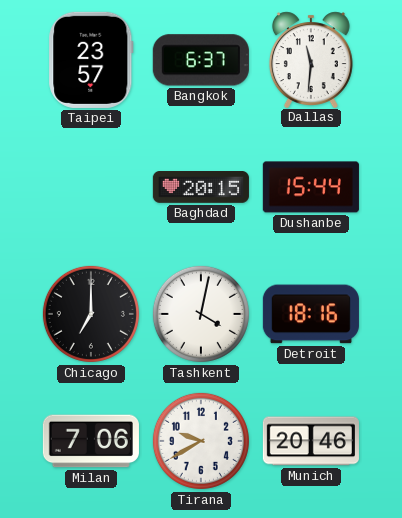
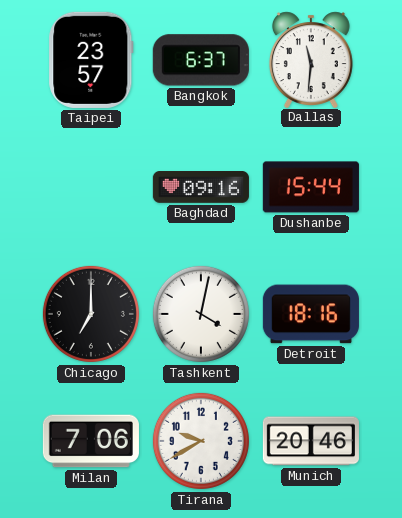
Baghdad: 20:15 -> 09:16 (201, 188)
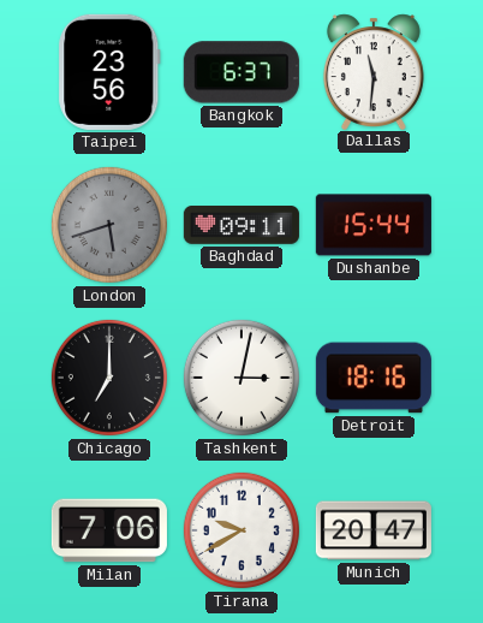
Taipei: 23:57 -> 23:56 (109, 72)
London: none -> 5:42 (109, 225)
Baghdad: 09:16 -> 09:11 (241, 226)
Tashkent: 4:02 -> 3:02 (241, 378)
Munich: 20:46 -> 20:47 (374, 530)
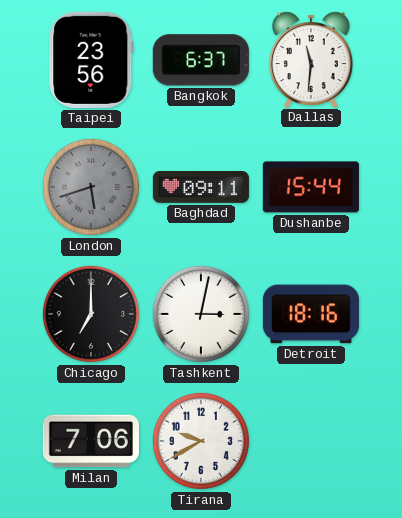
Munich: 20:47 -> none (374, 530)
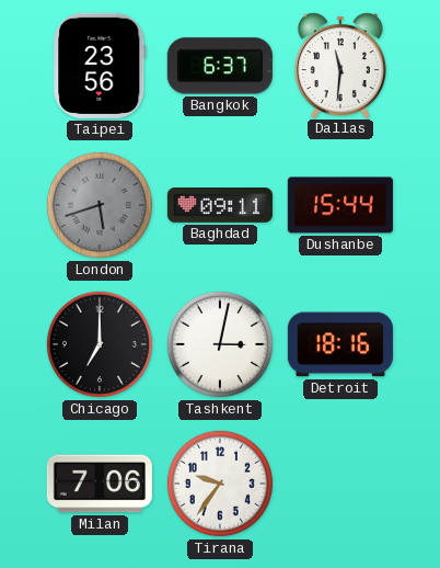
Tirana: 9:40 -> 9:36 (220, 484)
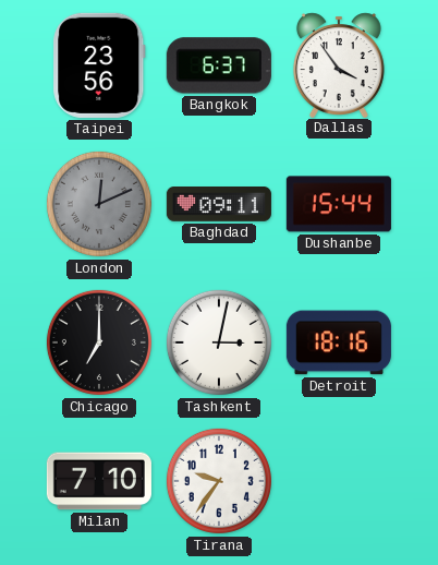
Dallas: 11:31 -> 3:54 (339, 64)
London: 5:42 -> 12:11 (99, 204)
Milan: 7:06 -> 7:10 (99, 481)
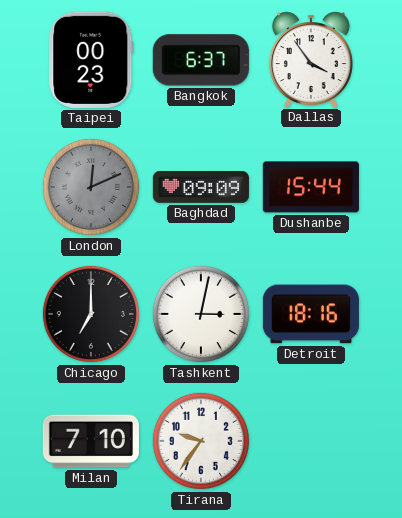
Taipei: 23:56 -> 00:23 (91, 60)
Baghdad: 09:11 -> 09:09 (201, 188)
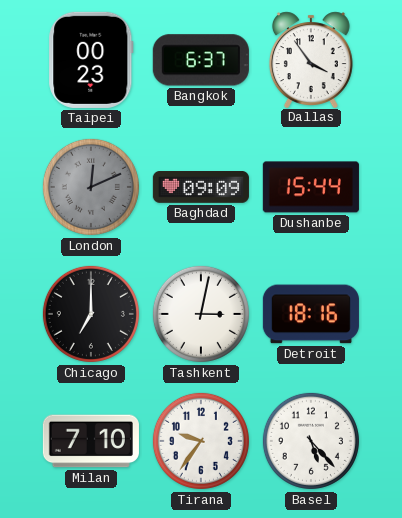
Basel: none -> 5:23 (311, 441)
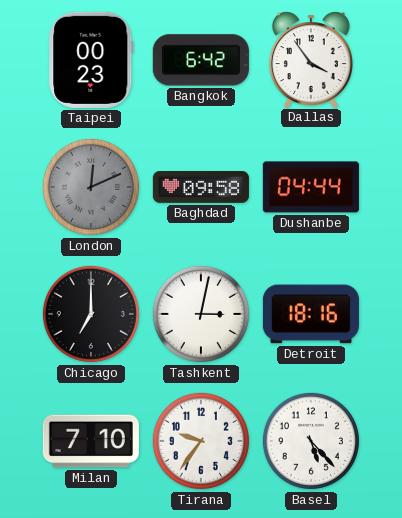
Bangkok: 6:37 -> 6:42 (201, 60)
Baghdad: 09:09 -> 09:58 (201, 188)
Dushanbe: 15:44 -> 04:44 (311, 187)
